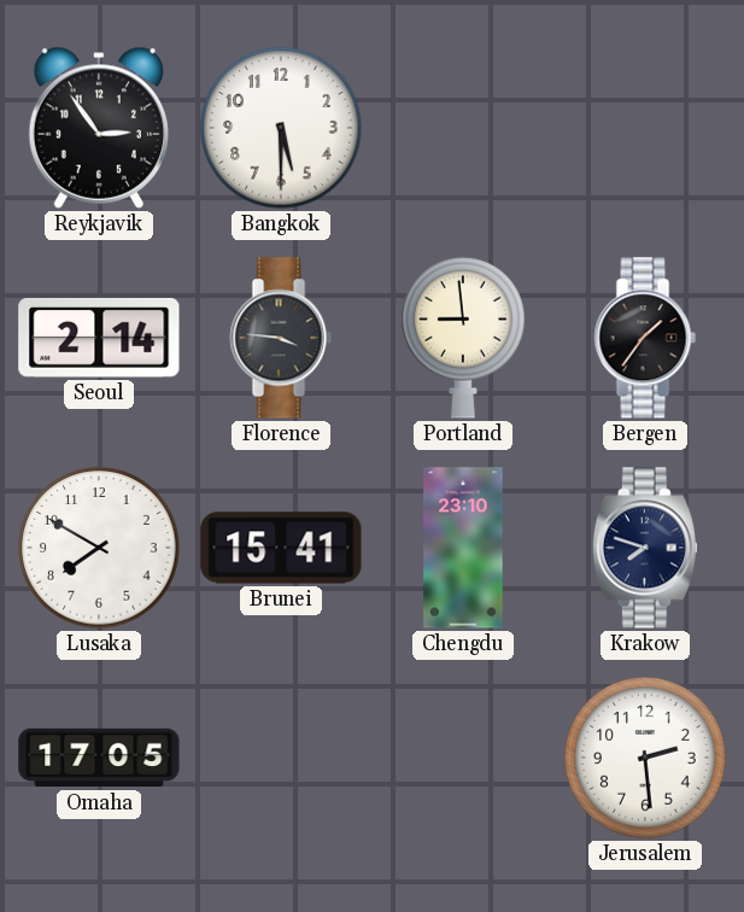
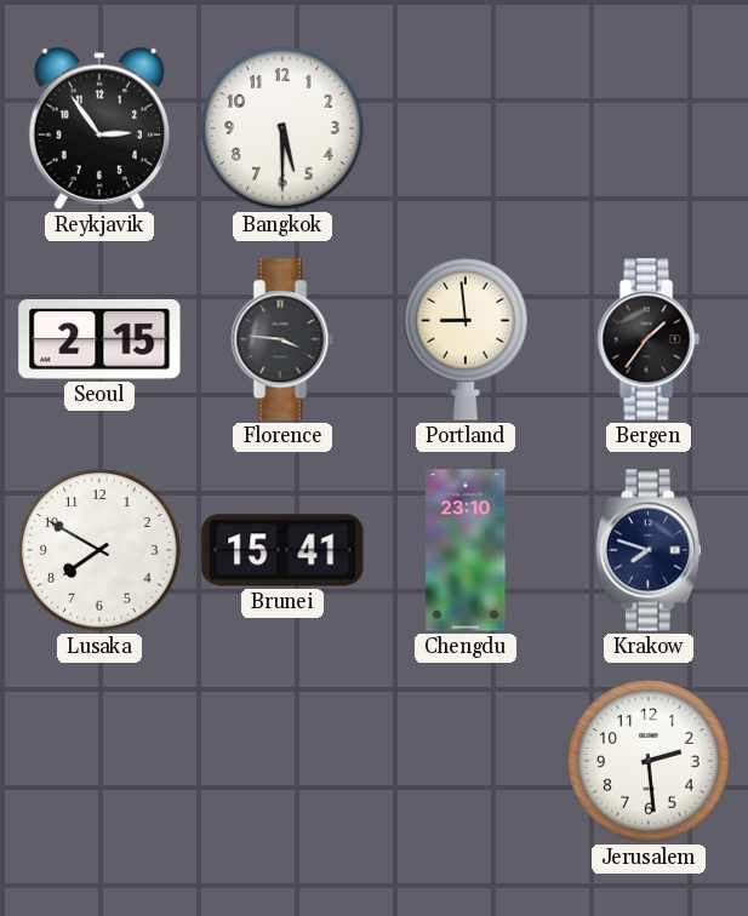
Seoul: 2:14 -> 2:15 (99, 339)
Omaha: 17:05 -> none (99, 758)
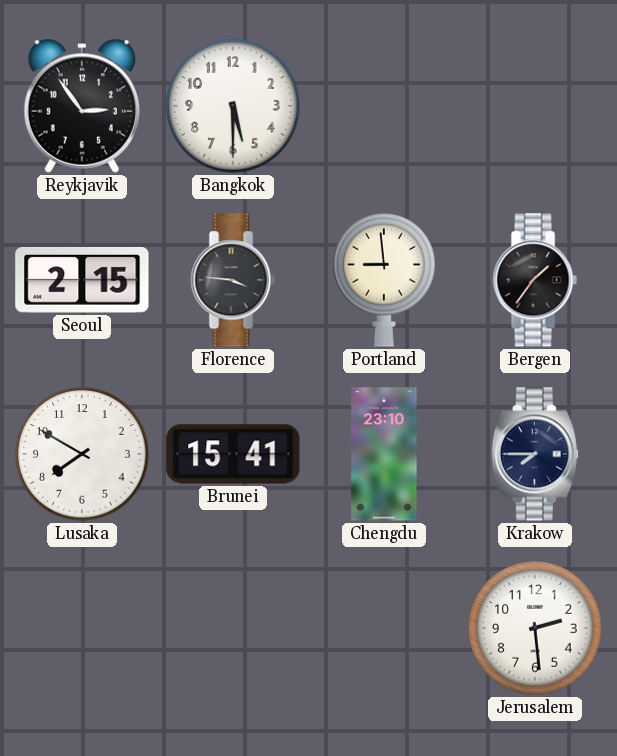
Krakow: 7:48 -> 7:45 (535, 454)
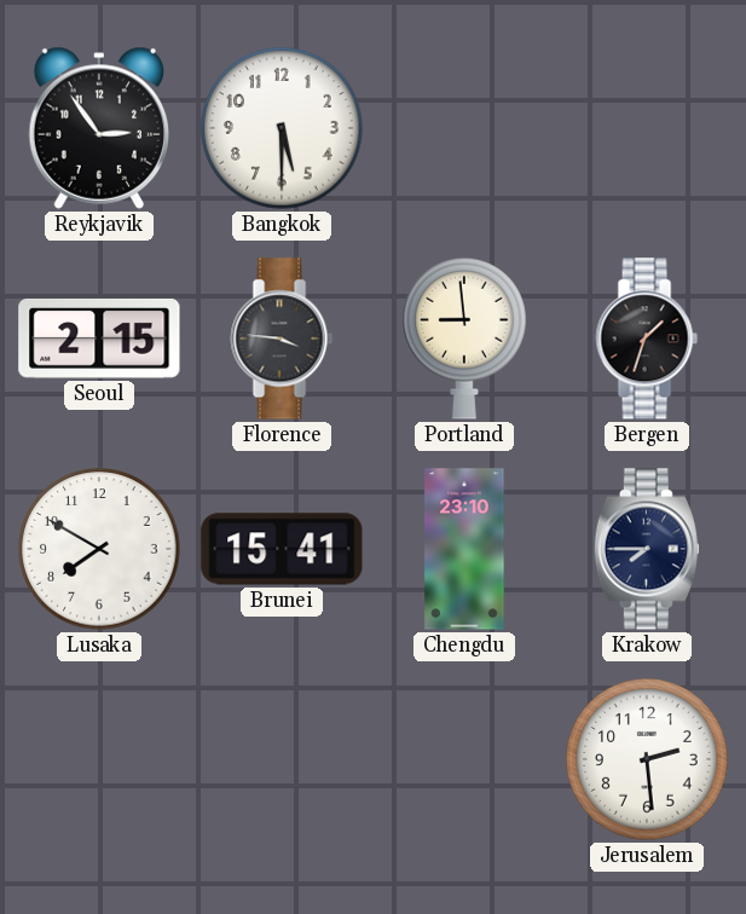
Bergen: 1:36 -> 1:33 (647, 339)
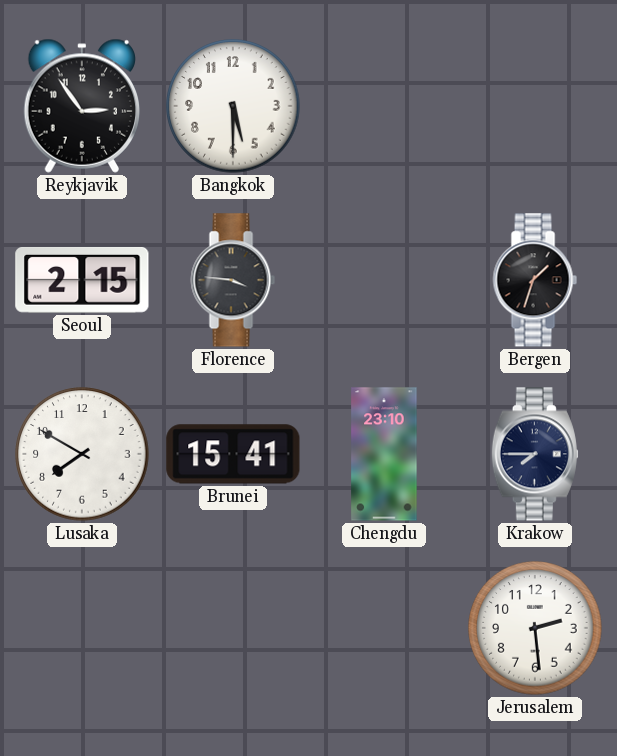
Portland: 8:59 -> none (464, 339)
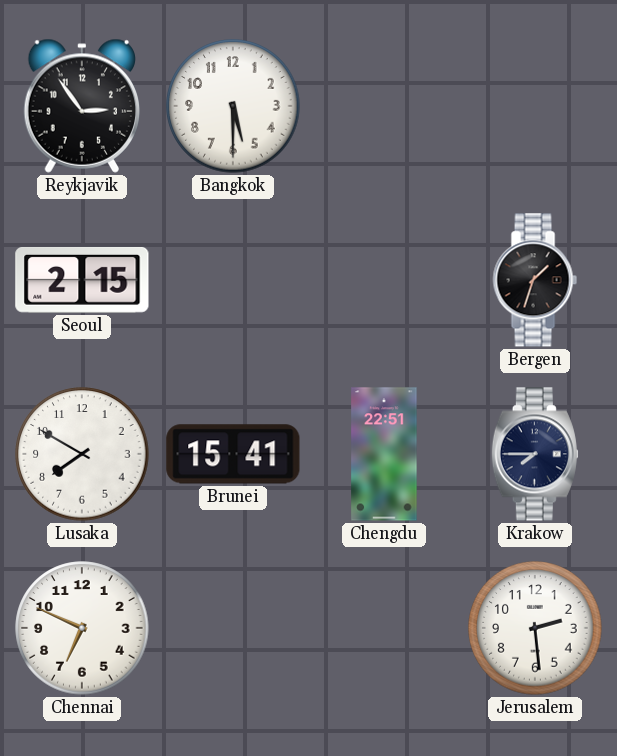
Florence: 3:46 -> none (233, 280)
Chengdu: 23:10 -> 22:51 (384, 454)
Chennai: none -> 6:49 (82, 628)
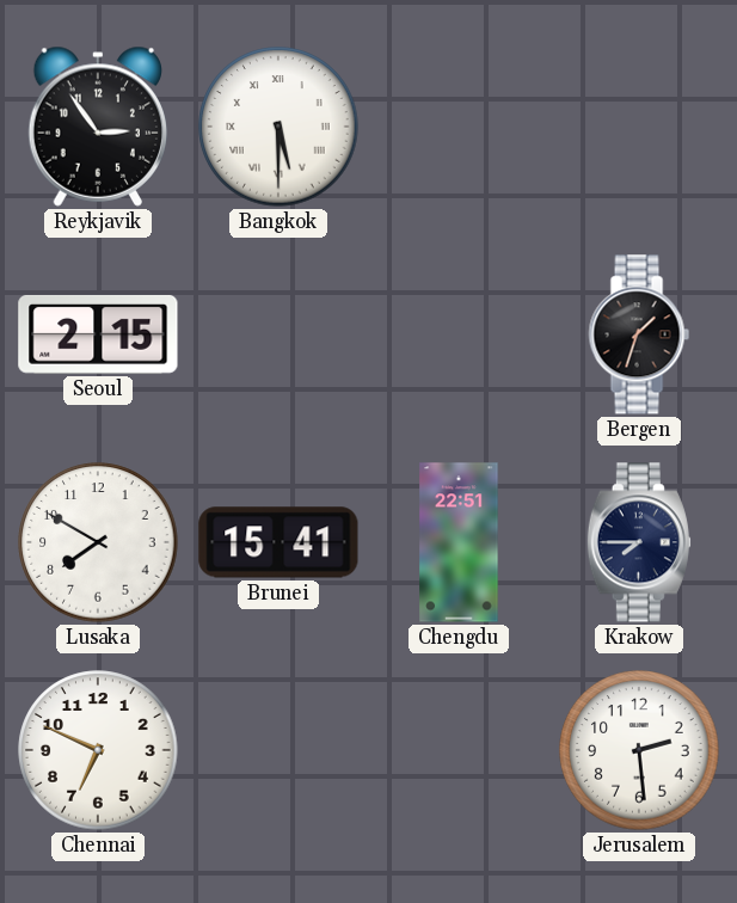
Bangkok numerals: Arabic -> Roman (278, 127)
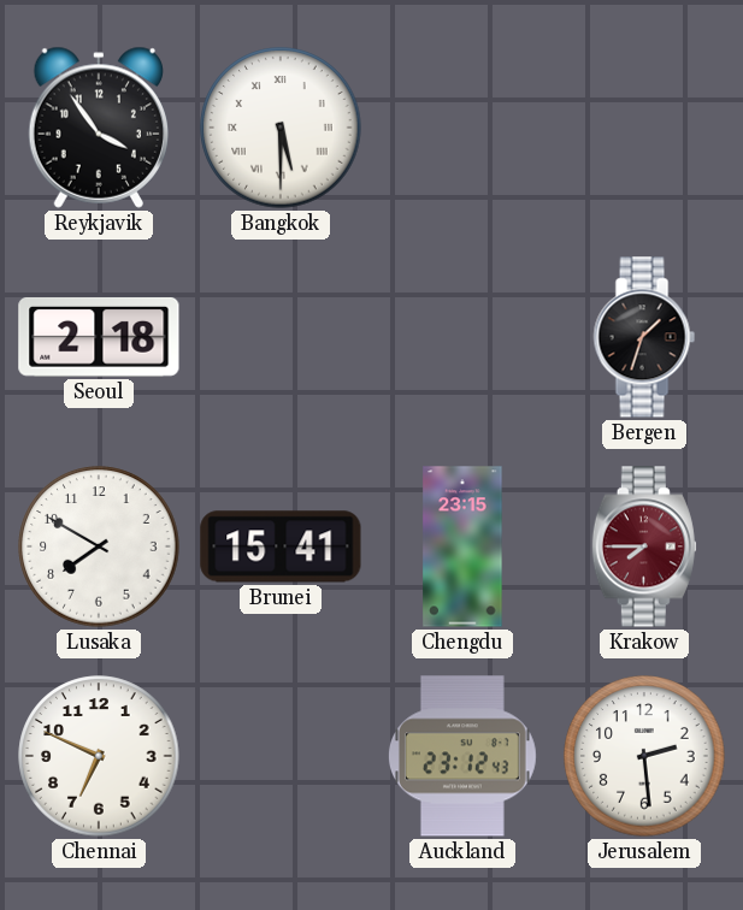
Reykjavik: 2:54 -> 3:54 (98, 128)
Seoul: 2:15 -> 2:18 (99, 337)
Chengdu: 22:51 -> 23:15 (462, 546)
Krakow dial: navy -> burgundy (644, 546)
Auckland: none -> 23:12 (462, 756)
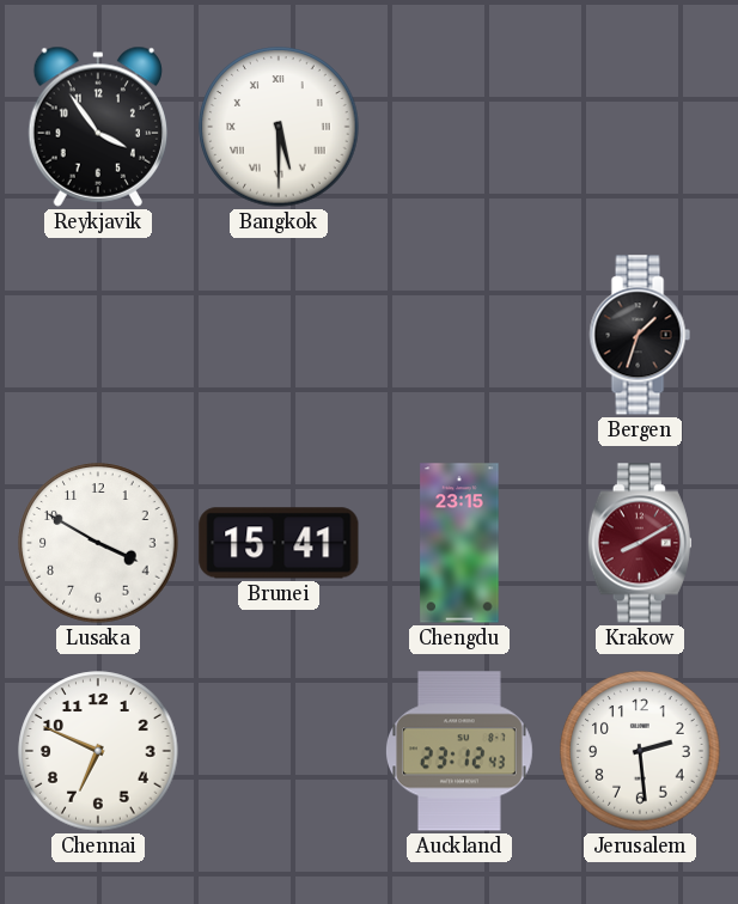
Seoul: 2:18 -> none (99, 337)
Lusaka: 7:50 -> 3:50 (98, 543)
Krakow: 7:45 -> 8:10 (640, 543)
